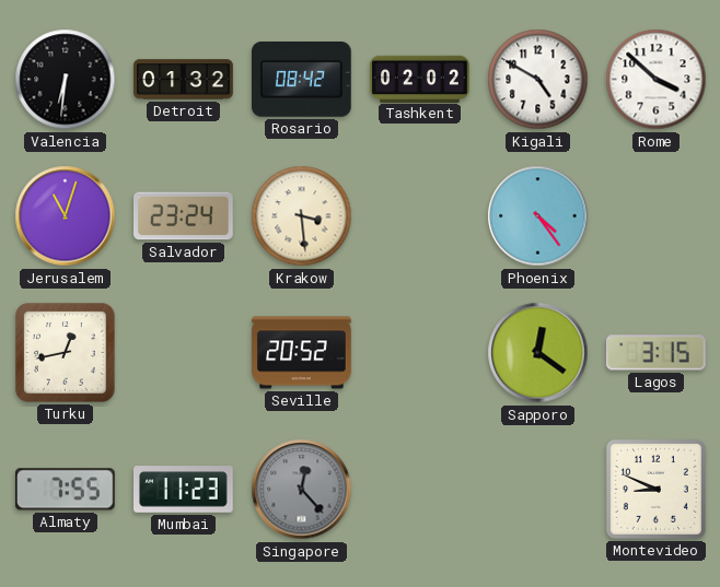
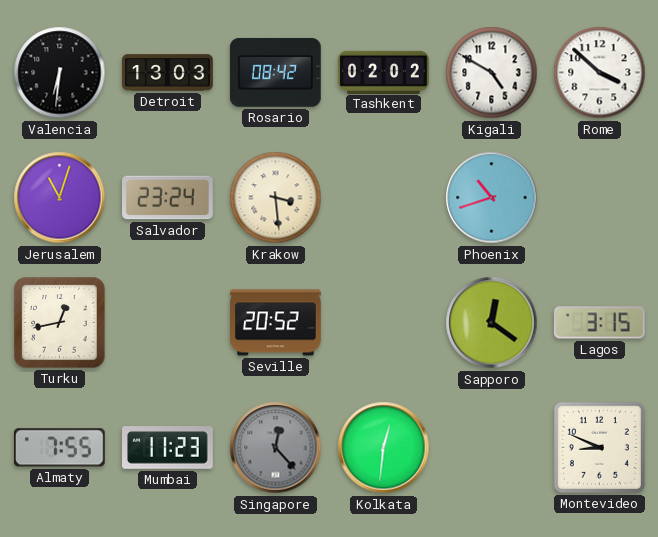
Detroit: 01:32 -> 13:03 (168, 73)
Phoenix: 4:24 -> 10:42 (492, 198)
Kolkata: none -> 12:31 (384, 448)
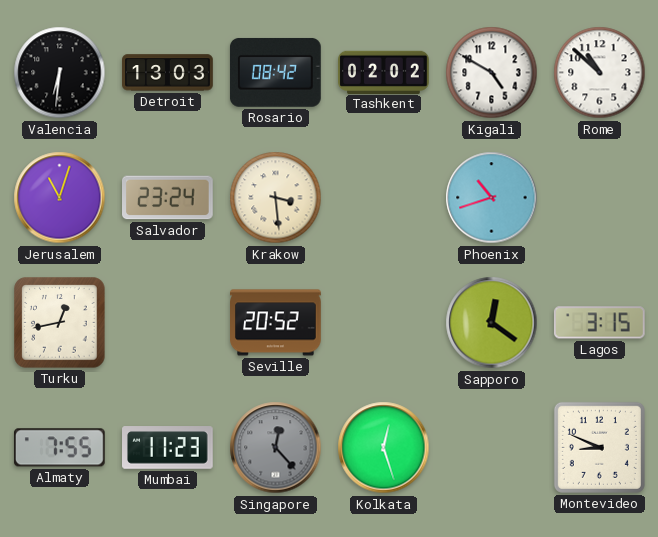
Rome: 3:52 -> 10:52 (600, 73)
Kolkata: 12:31 -> 12:27 (384, 448)
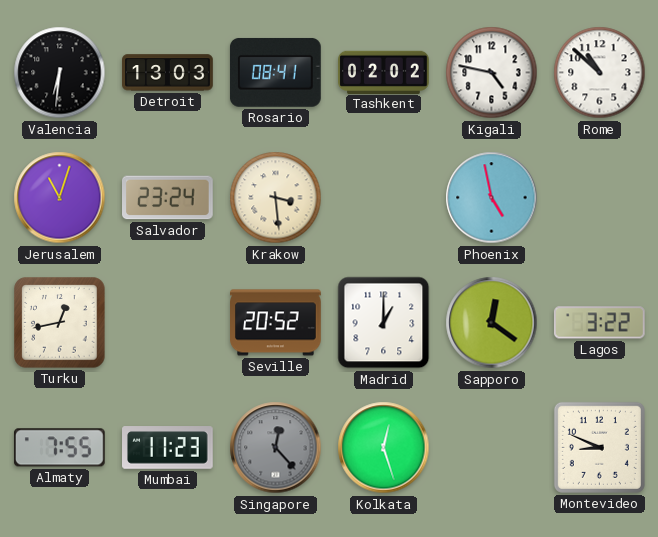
Rosario: 08:42 -> 08:41 (275, 72)
Kigali: 4:50 -> 4:47 (492, 73)
Phoenix: 10:42 -> 4:58 (492, 198)
Madrid: none -> 1:00 (384, 323)
Lagos: 3:15 -> 3:22 (599, 323)
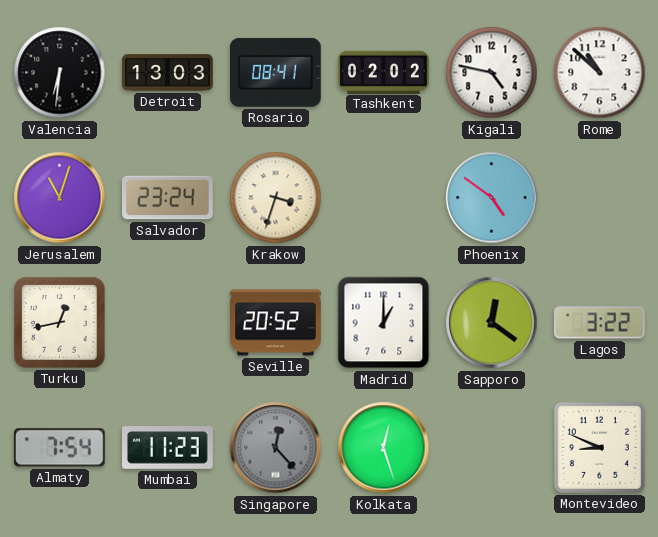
Krakow: 3:29 -> 3:33 (276, 198)
Phoenix: 4:58 -> 4:51 (492, 198)
Almaty: 7:55 -> 7:54 (59, 448)
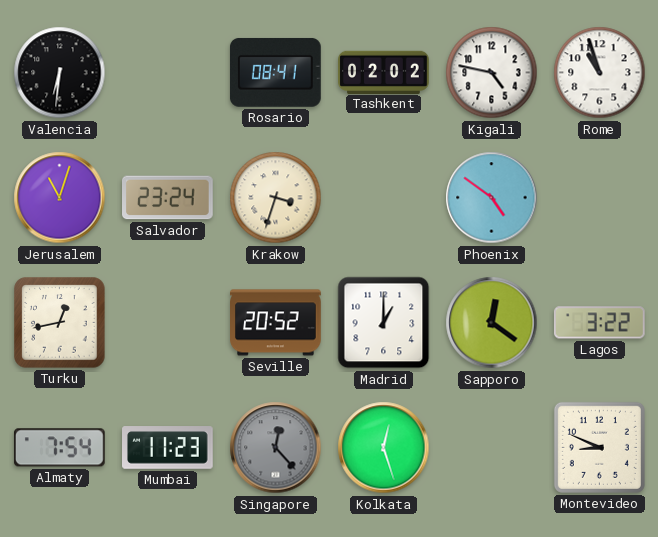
Detroit: 13:03 -> none (168, 73)
Rome: 10:52 -> 10:57 (600, 73)
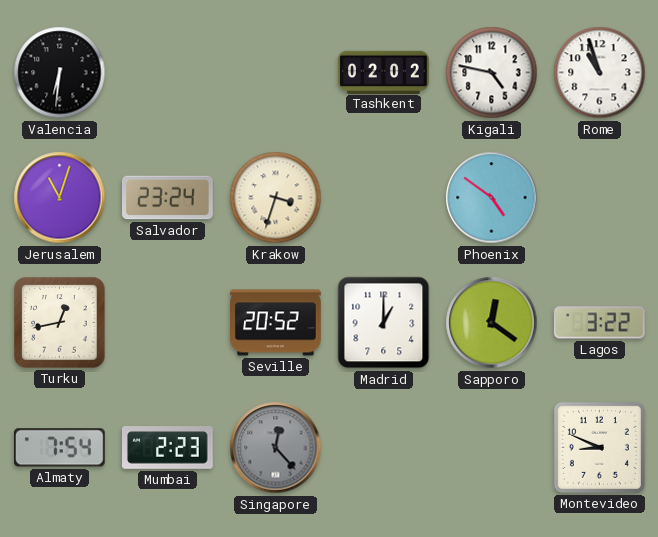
Rosario: 08:41 -> none (275, 72)
Mumbai: 11:23 -> 2:23 (168, 448)
Kolkata: 12:27 -> none (384, 448)
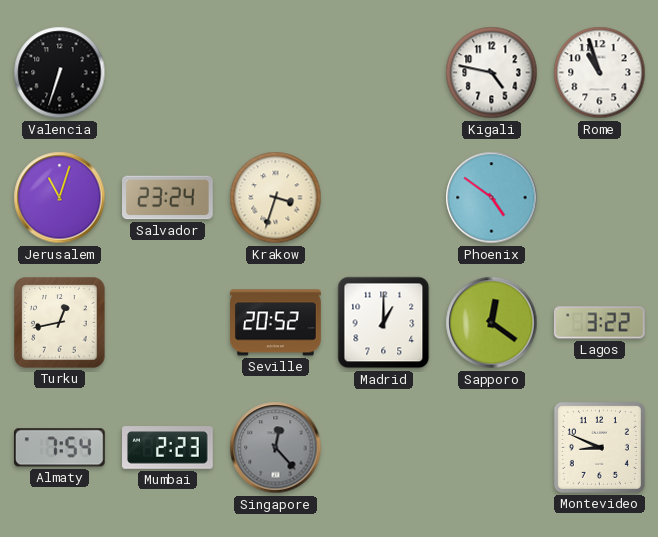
Valencia: 6:31 -> 6:33 (60, 73)
Tashkent: 02:02 -> none (384, 72)
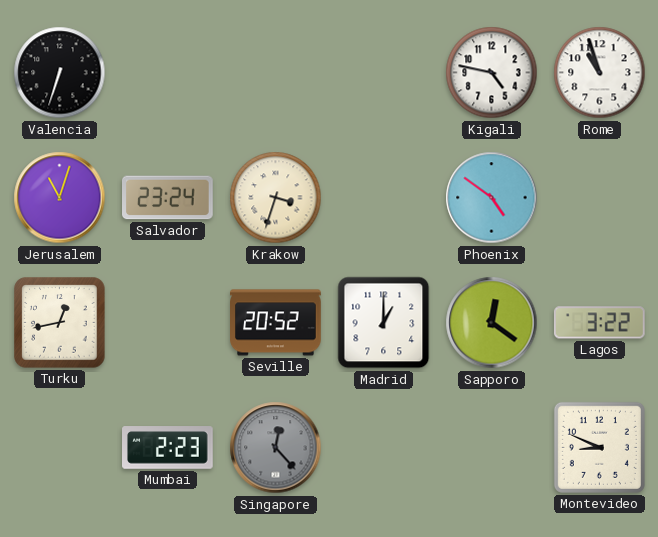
Almaty: 7:54 -> none (59, 448)
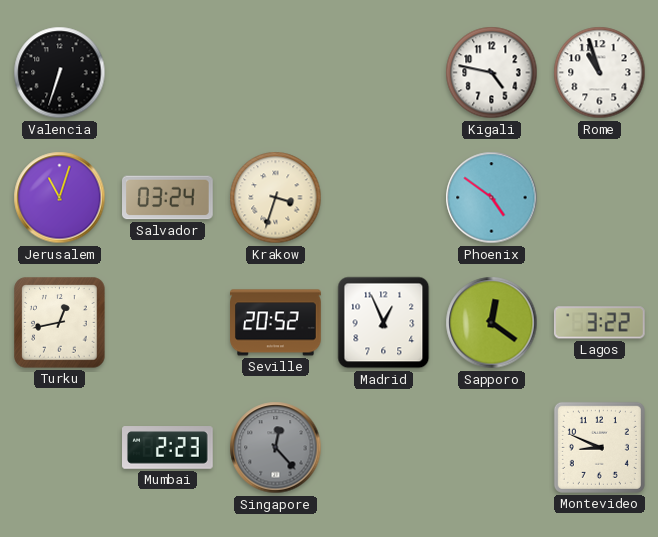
Salvador: 23:24 -> 03:24 (168, 198)
Madrid: 1:00 -> 12:56 (384, 323)
